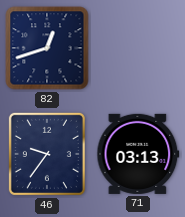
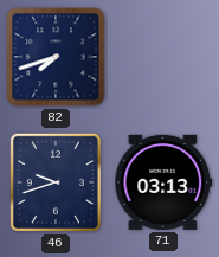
82: 12:42 -> 7:42 (56, 57)
46: 9:36 -> 9:42 (56, 182)
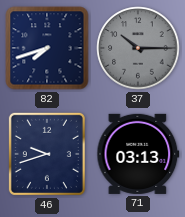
37: none -> 10:15 (138, 48)
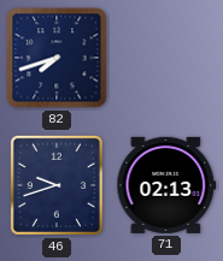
37: 10:15 -> none (138, 48)
71: 03:13 -> 02:13 (166, 185)
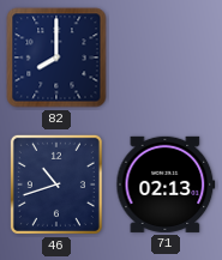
82: 7:42 -> 8:00 (56, 58)
46: 9:42 -> 10:42 (56, 185)
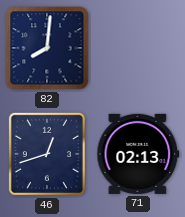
82: 8:00 -> 8:01 (47, 48)
46: 10:42 -> 12:42 (47, 154)
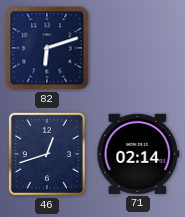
82: 8:01 -> 6:12 (47, 48)
71: 02:13 -> 02:14 (138, 154)
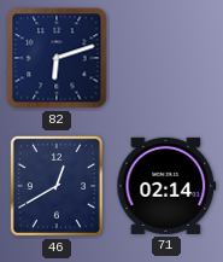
46: 12:42 -> 12:40 (57, 186)
